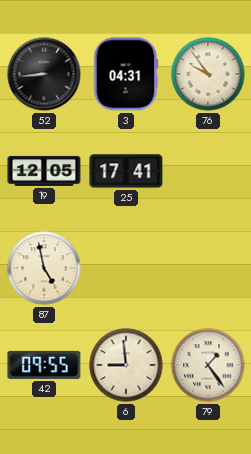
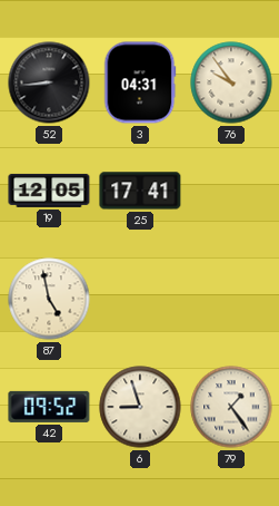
42: 09:55 -> 09:52 (49, 407)
6: 8:59 -> 8:57 (140, 407)
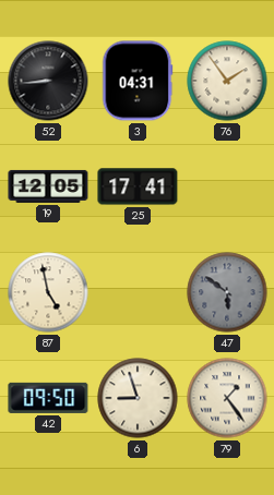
76: 9:54 -> 1:54 (227, 81)
47: none -> 5:51 (227, 292)
42: 09:52 -> 09:50 (48, 398)
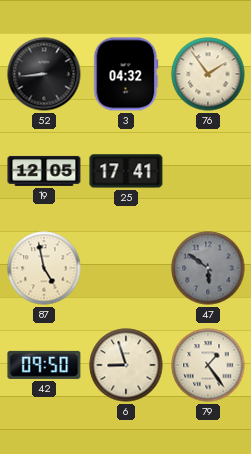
3: 04:31 -> 04:32 (126, 74)
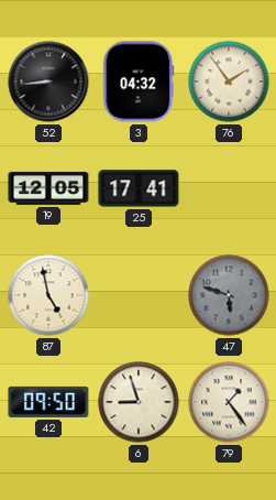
47: 5:51 -> 5:48 (229, 295)
